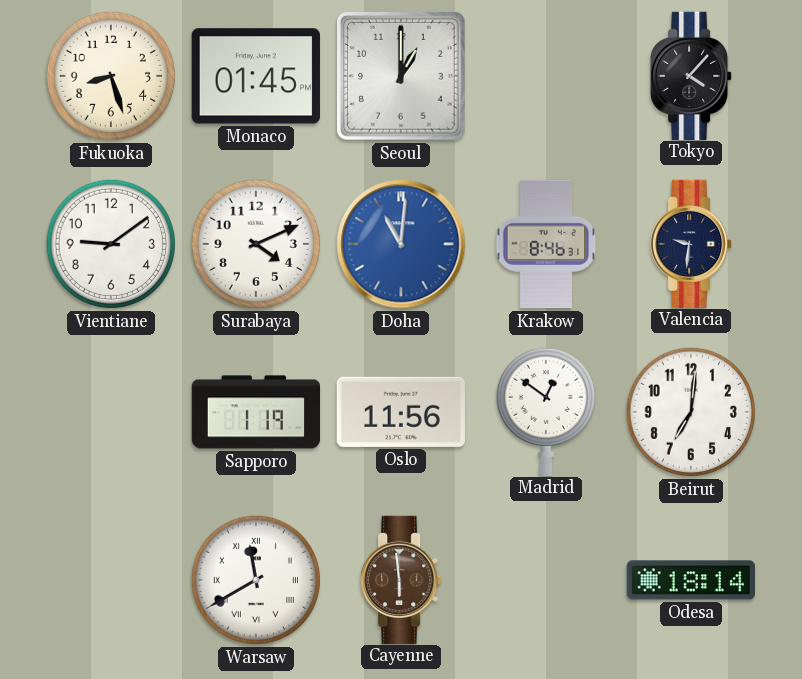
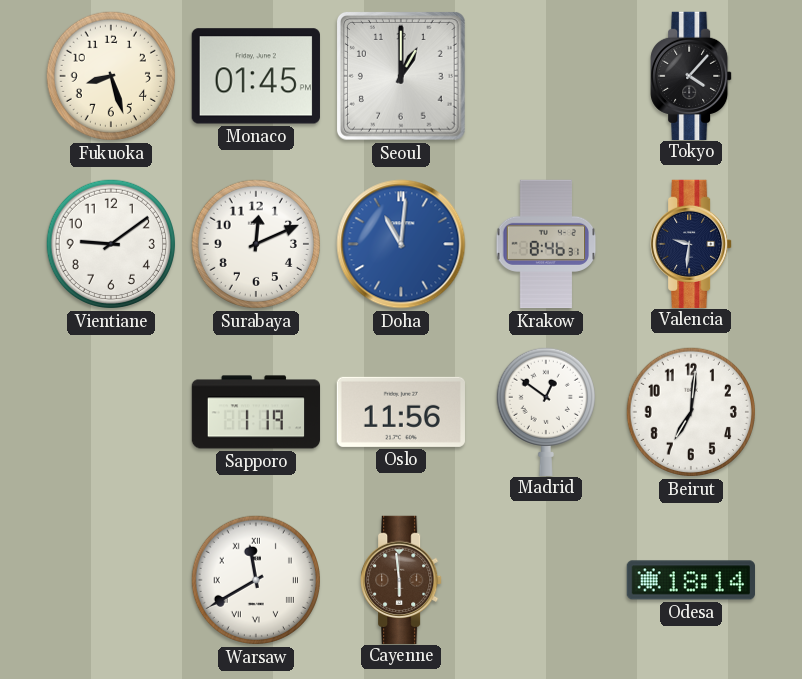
Surabaya: 4:11 -> 12:11 (256, 244)
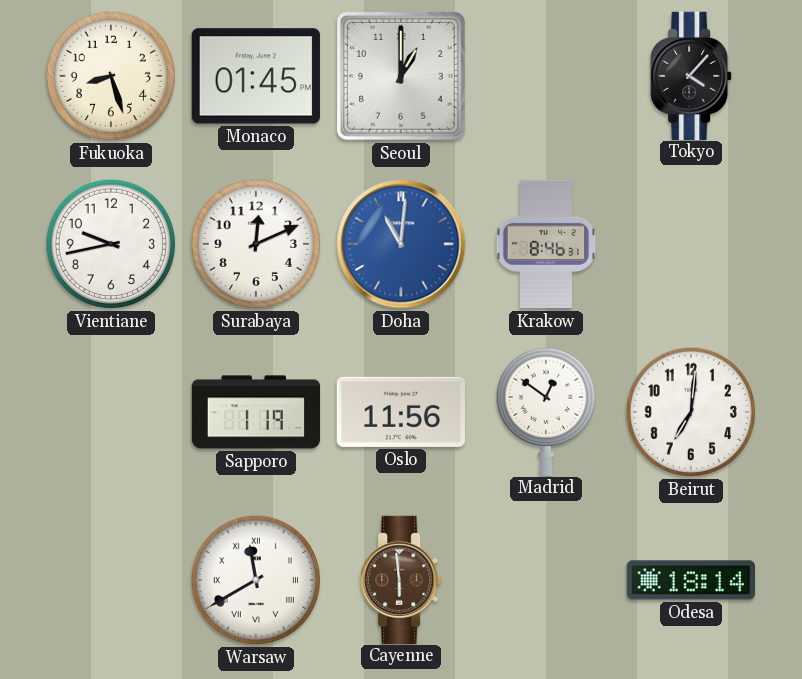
Vientiane: 9:09 -> 9:43 (111, 244)
Valencia: 9:31 -> none (691, 243)
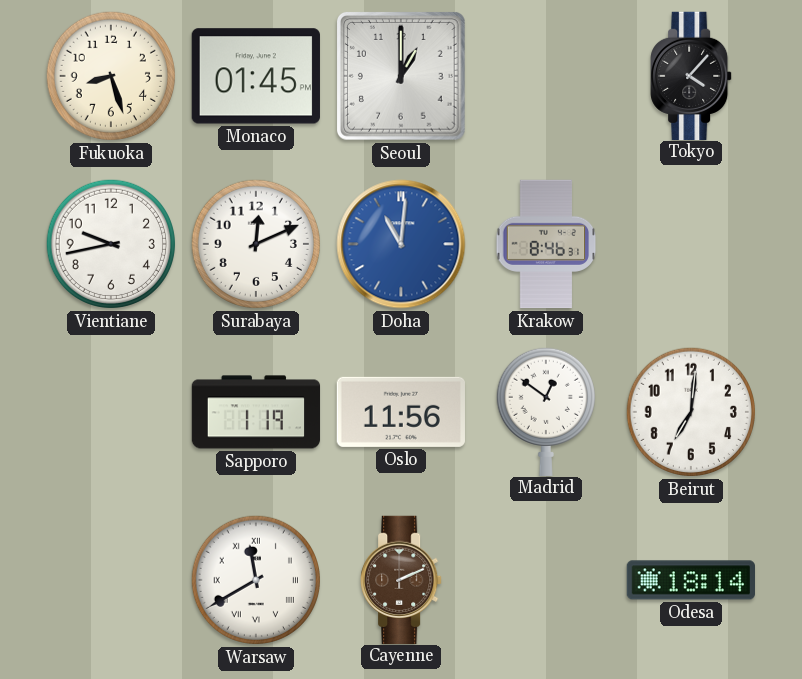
Cayenne: 5:59 -> 2:11 (401, 579)
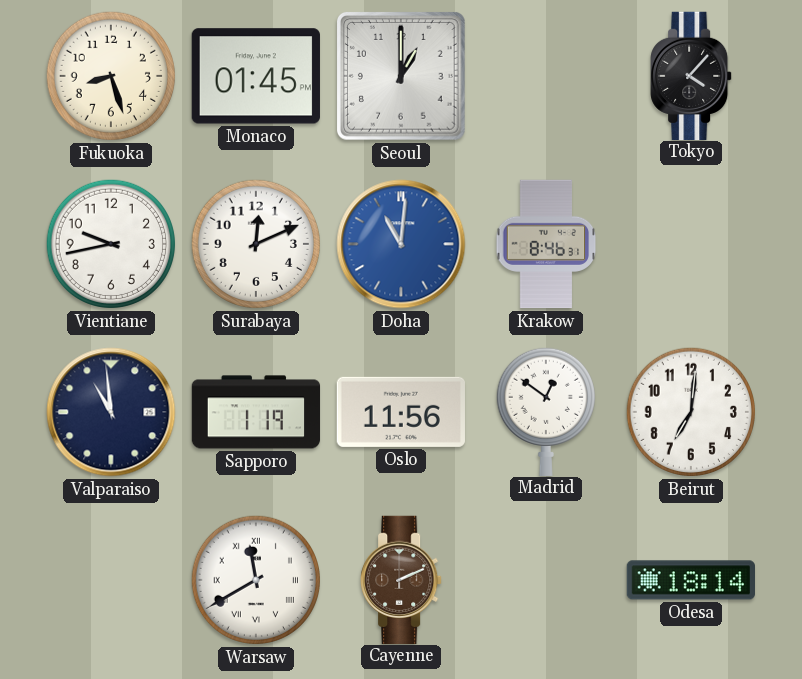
Valparaiso: none -> 10:59 (111, 412)
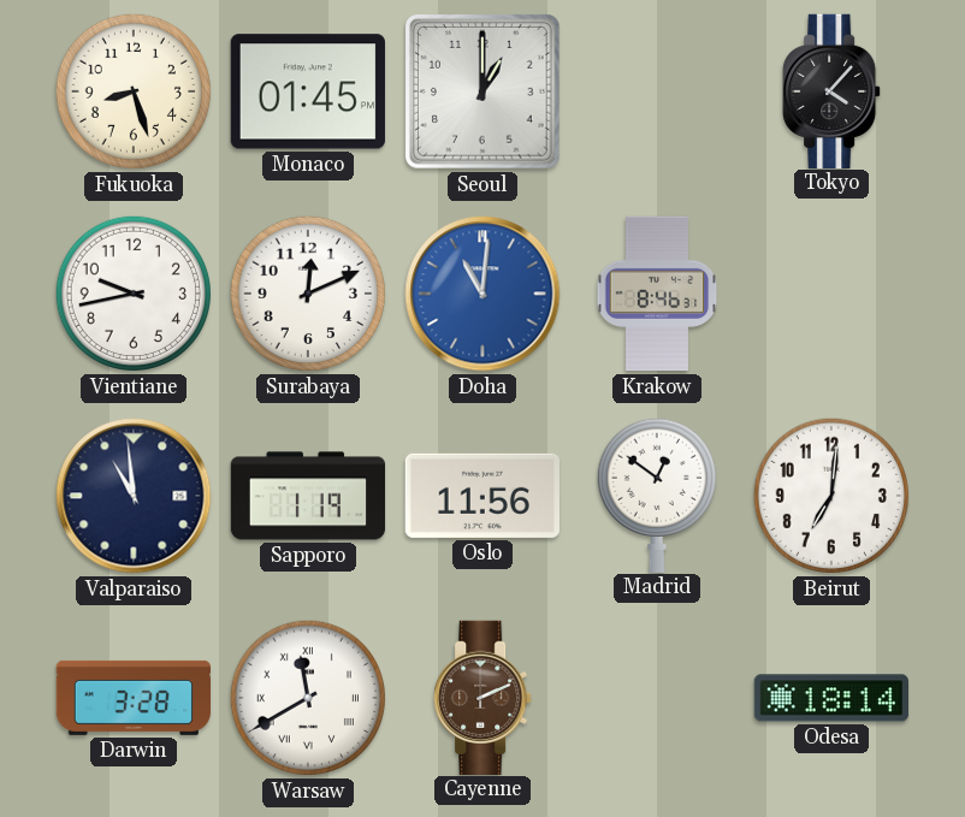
Darwin: none -> 3:28 (132, 698)
